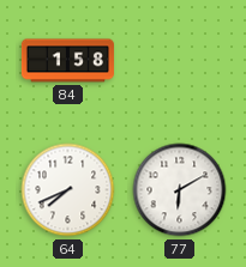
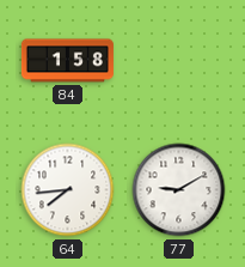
64: 7:41 -> 7:44 (68, 190)
77: 6:10 -> 9:10 (179, 190)
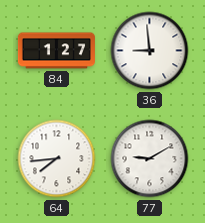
84: 1:58 -> 1:27 (56, 51)
36: none -> 8:59 (150, 51)
